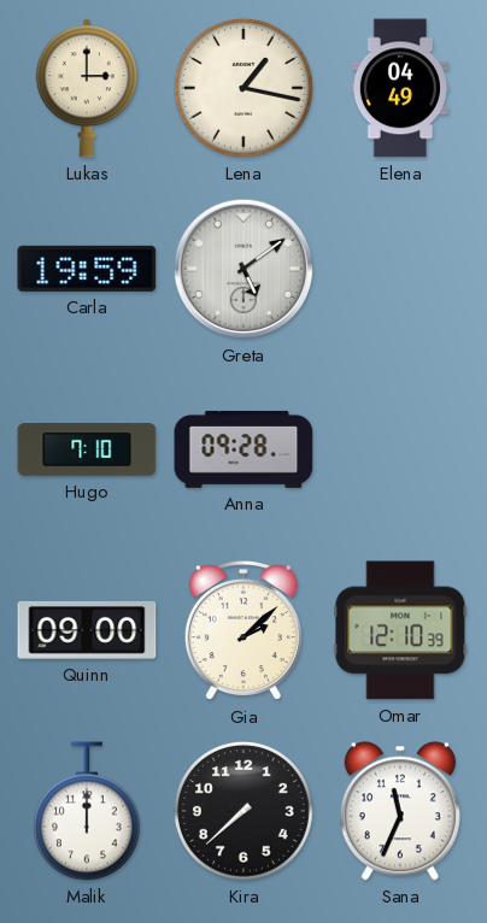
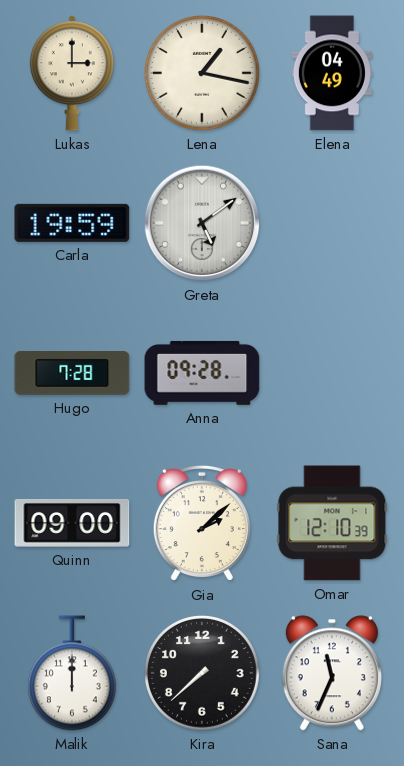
Hugo: 7:10 -> 7:28 (72, 374)
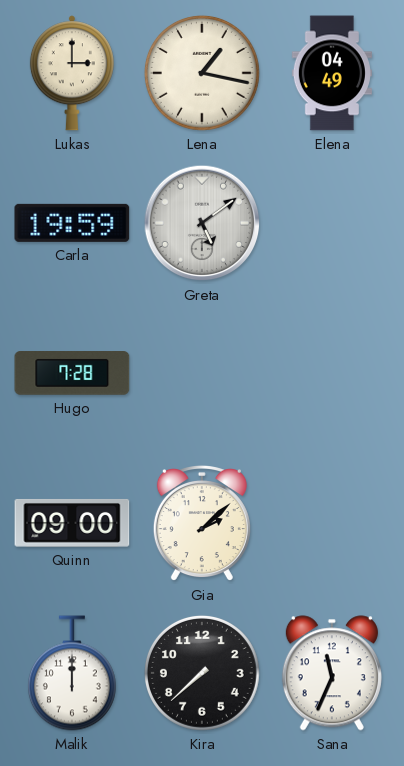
Anna: 09:28 -> none (202, 373)
Omar: 12:10 -> none (332, 523)
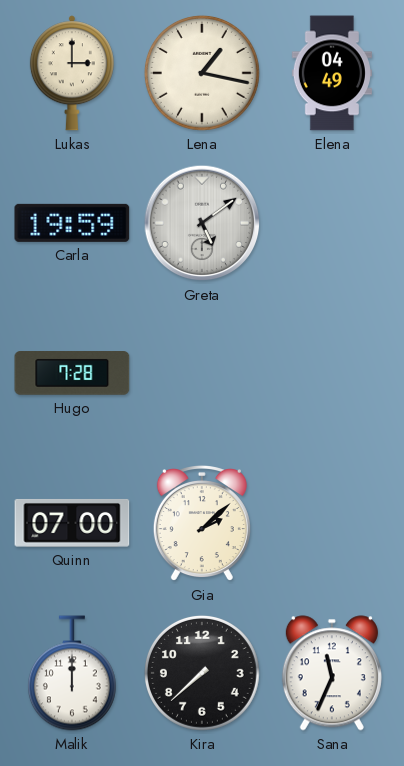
Quinn: 09:00 -> 07:00 (72, 523)
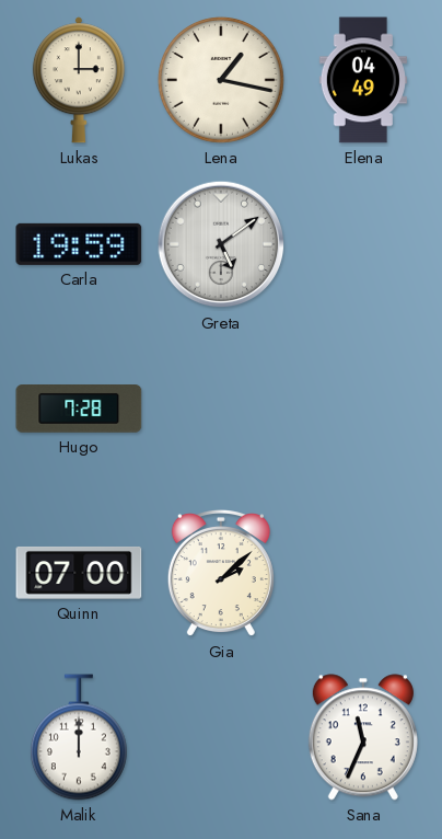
Kira: 7:38 -> none (202, 673)
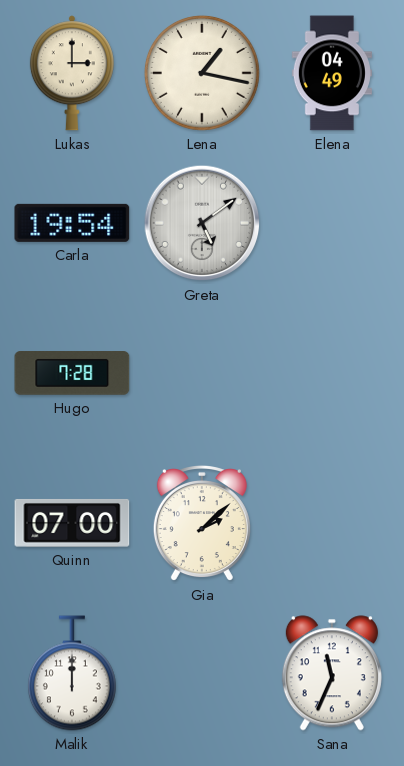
Carla: 19:59 -> 19:54 (72, 223)
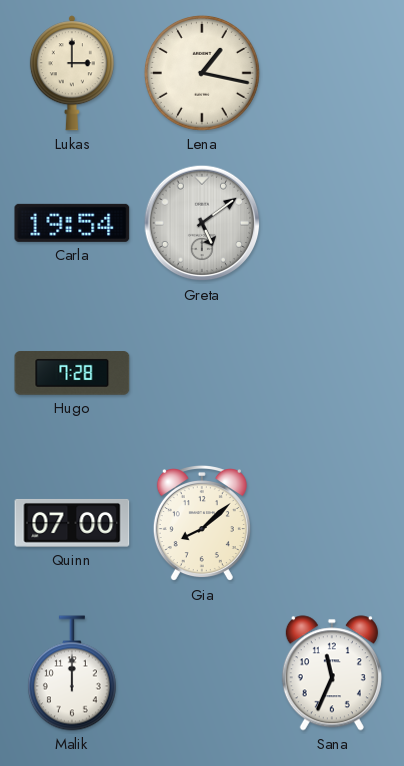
Elena: 04:49 -> none (332, 73)
Gia: 2:08 -> 8:08 (202, 524)
